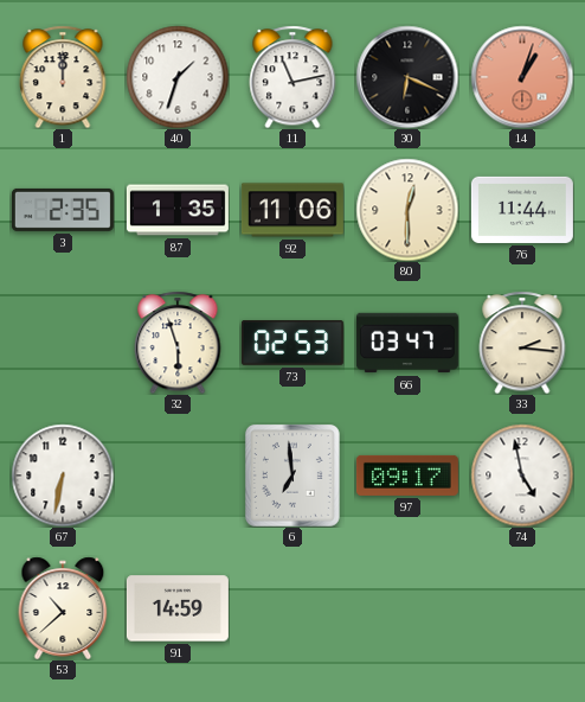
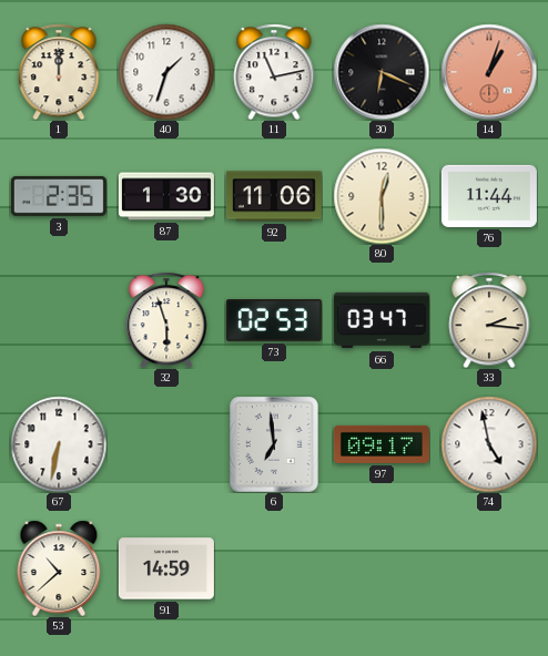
87: 1:35 -> 1:30 (166, 196)
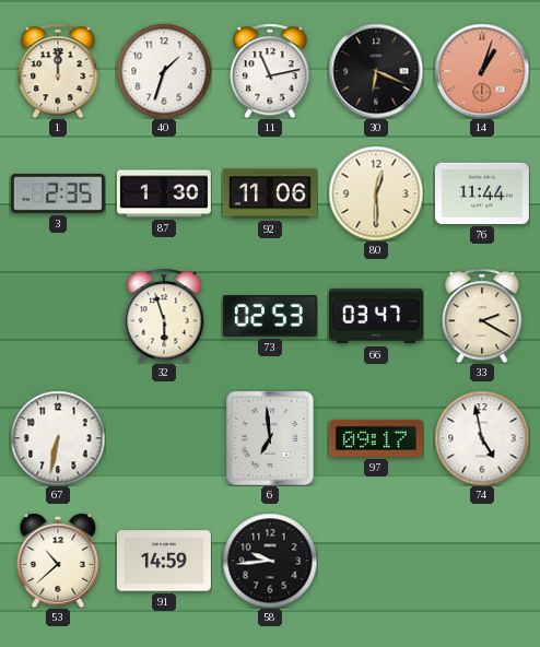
33: 2:16 -> 2:20 (482, 316)
58: none -> 9:44 (270, 561)
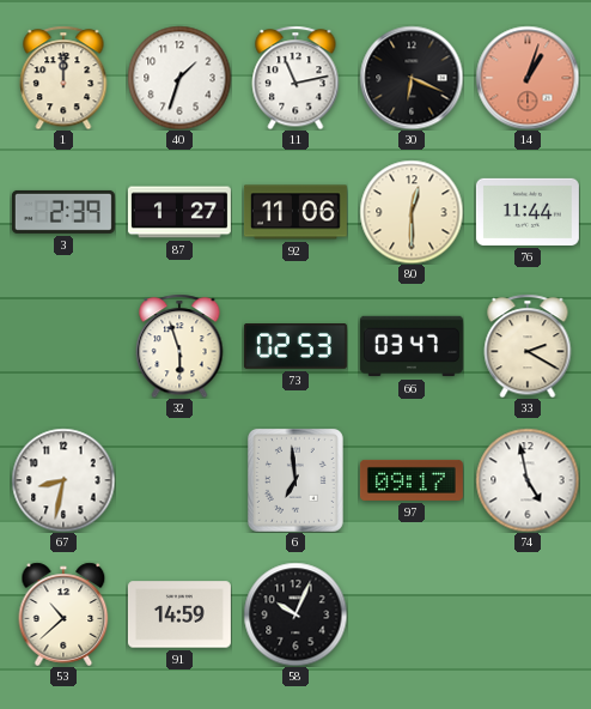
3: 2:35 -> 2:39 (63, 212)
87: 1:30 -> 1:27 (179, 212)
67: 6:32 -> 8:32 (63, 480)
58: 9:44 -> 10:04 (295, 614)
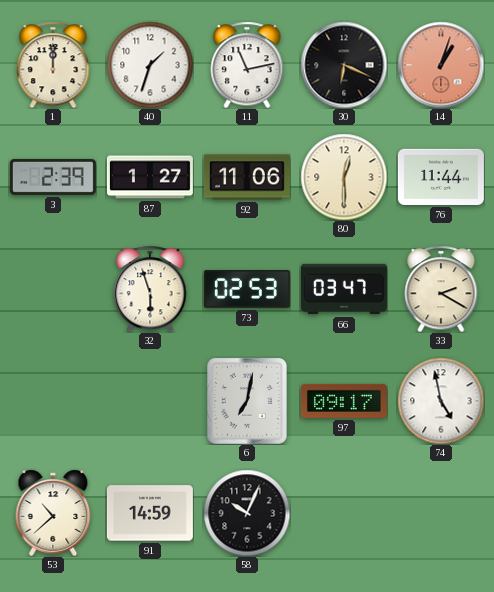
67: 8:32 -> none (63, 480)
6: 6:59 -> 7:02 (247, 401)
